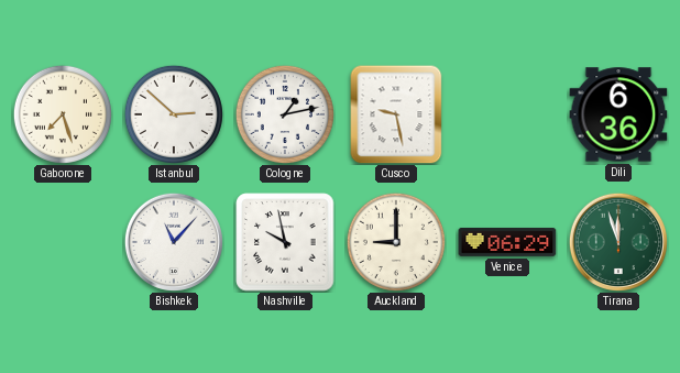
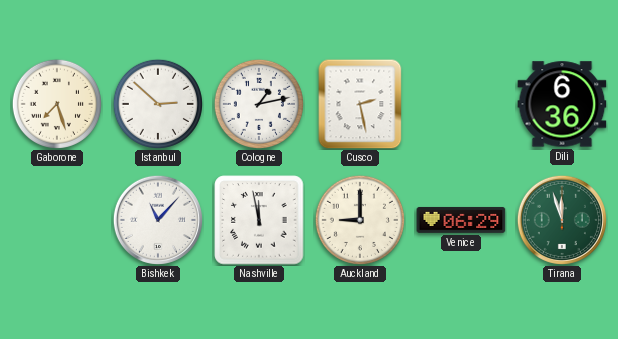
Cusco: 9:28 -> 2:28 (360, 104)
Nashville: 9:58 -> 11:58 (259, 220)
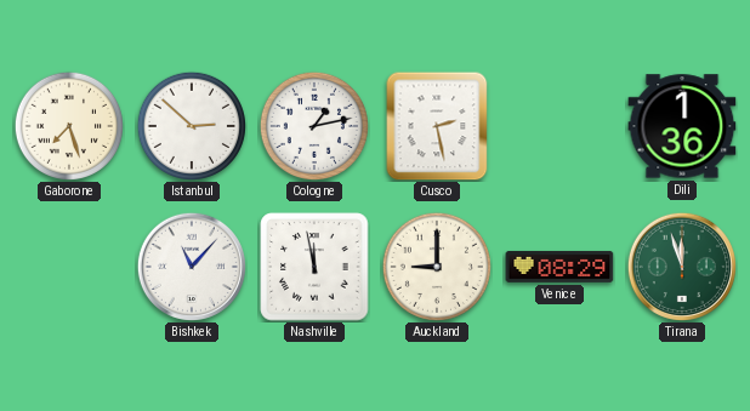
Dili: 6:36 -> 1:36 (682, 126)
Venice: 06:29 -> 08:29 (559, 267)
